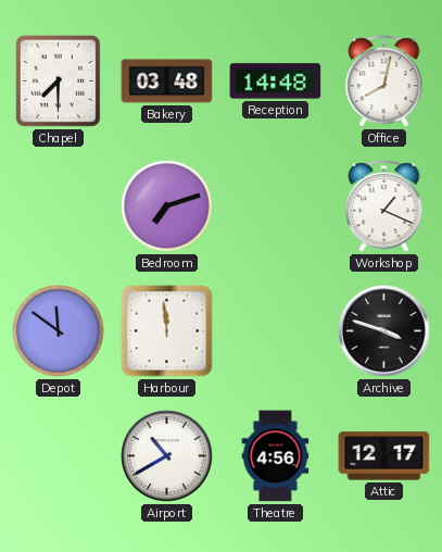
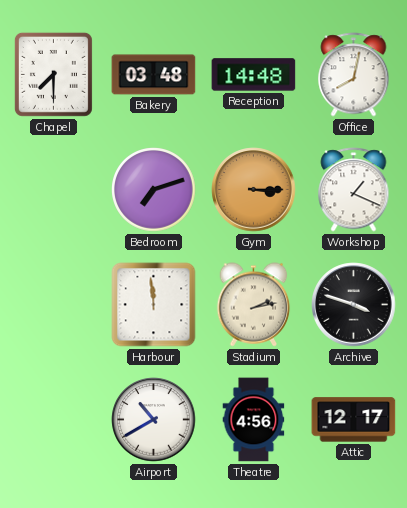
Gym: none -> 3:15 (254, 190)
Depot: 11:51 -> none (59, 331)
Stadium: none -> 2:13 (254, 305)
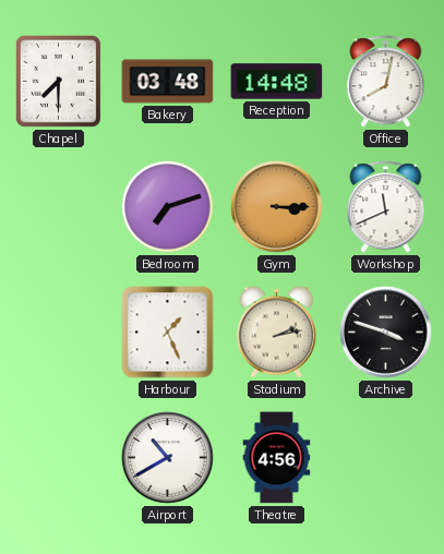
Workshop: 1:19 -> 11:41 (386, 207)
Harbour: 11:59 -> 1:26 (168, 333)
Attic: 12:17 -> none (354, 420)
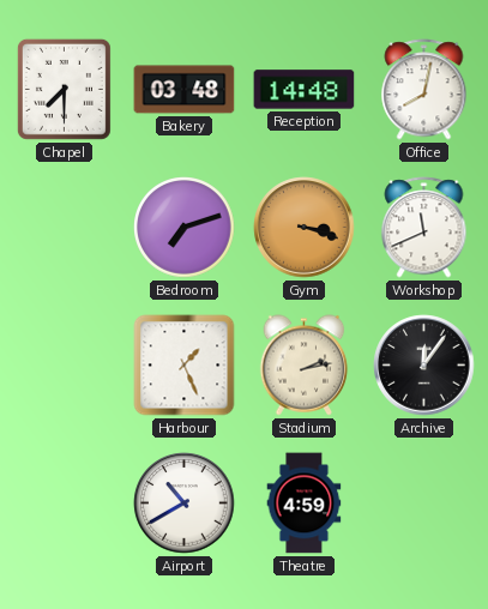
Gym: 3:15 -> 3:18 (305, 228)
Archive: 3:48 -> 12:06 (424, 366)
Theatre: 4:56 -> 4:59 (305, 504)
